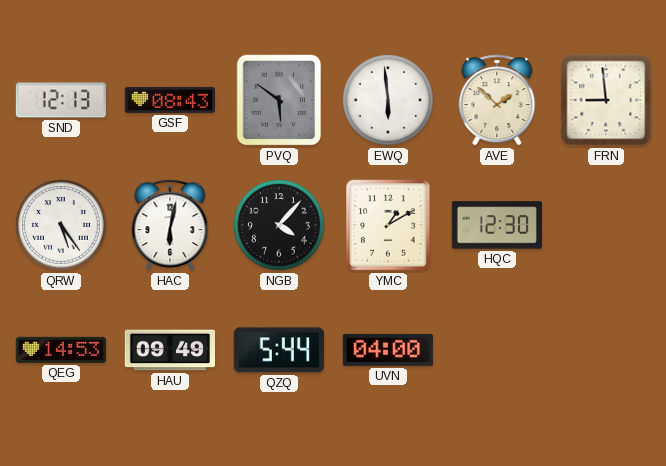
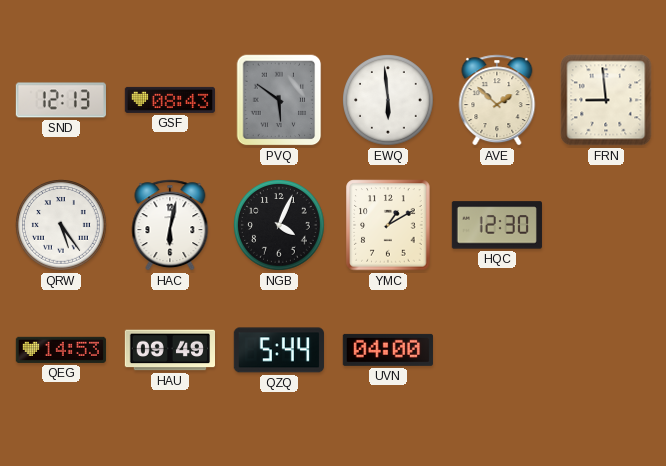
NGB: 4:07 -> 4:04 (280, 226)
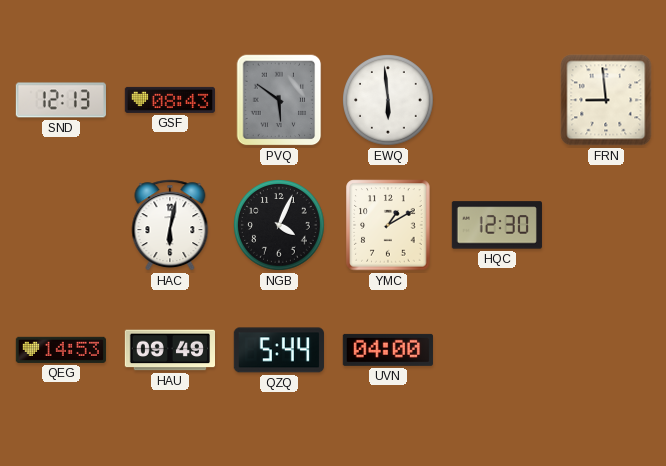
AVE: 1:52 -> none (497, 100)
QRW: 5:24 -> none (62, 226)
